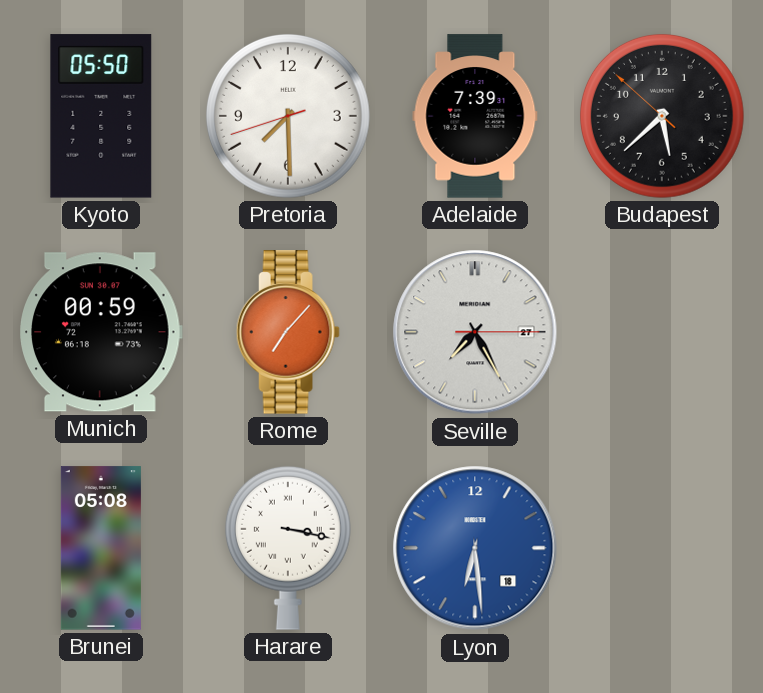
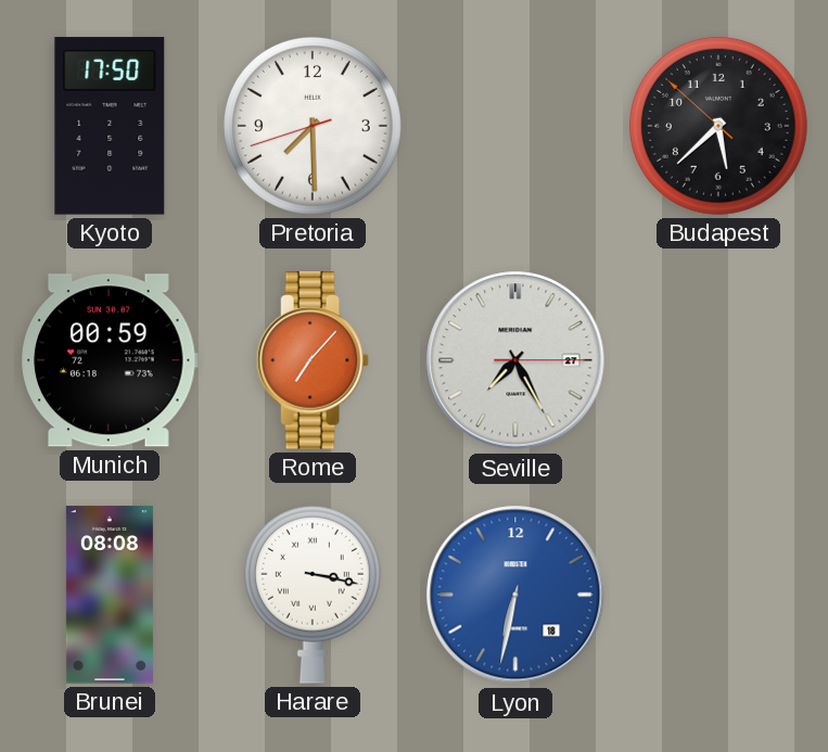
Kyoto: 05:50 -> 17:50 (110, 126)
Adelaide: 7:39 -> none (475, 116)
Brunei: 05:08 -> 08:08 (110, 595)
Lyon: 6:29 -> 6:32 (515, 595)
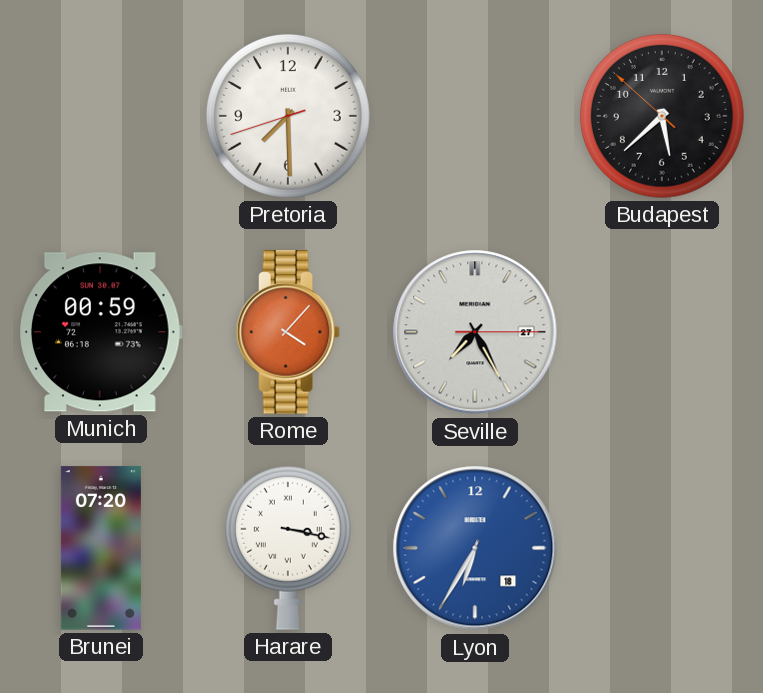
Kyoto: 17:50 -> none (110, 126)
Rome: 7:07 -> 4:07 (288, 332)
Brunei: 08:08 -> 07:20 (101, 548)
Lyon: 6:32 -> 6:35 (475, 548)
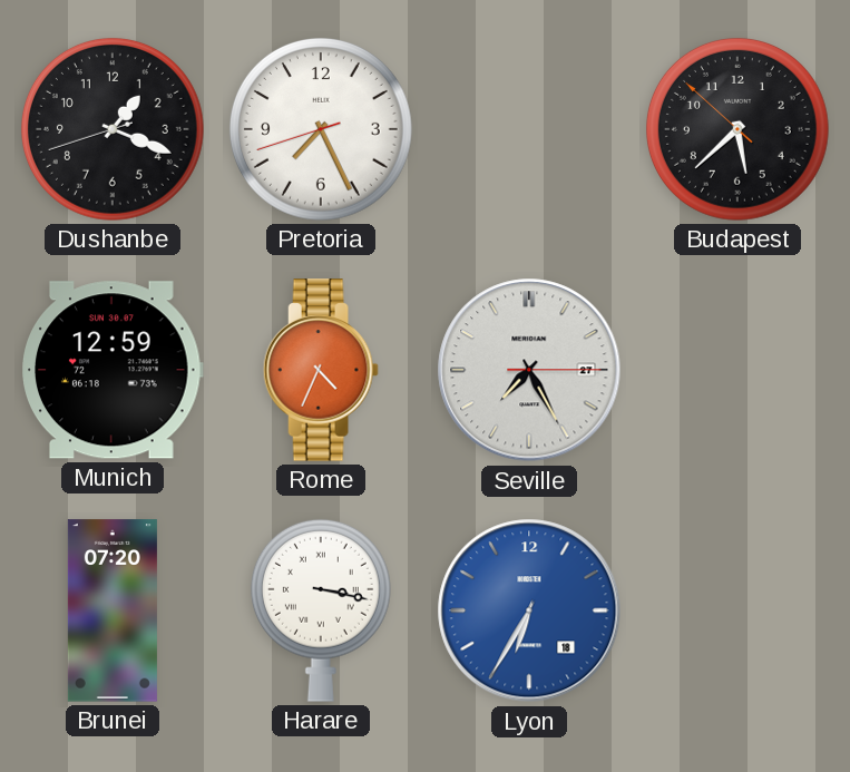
Dushanbe: none -> 1:18 (113, 129)
Pretoria: 7:29 -> 7:25 (321, 129)
Munich: 00:59 -> 12:59 (113, 370)
Rome: 4:07 -> 4:34 (321, 370)
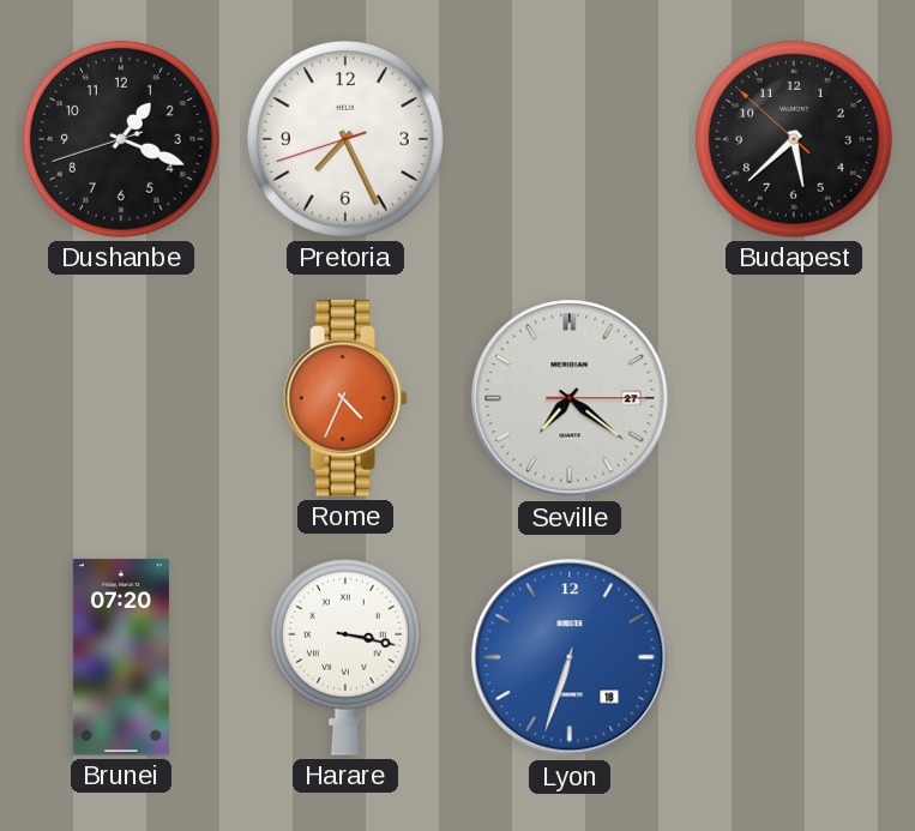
Munich: 12:59 -> none (113, 370)
Seville: 7:25 -> 7:21 (570, 398)
Lyon: 6:35 -> 6:33 (570, 657)
